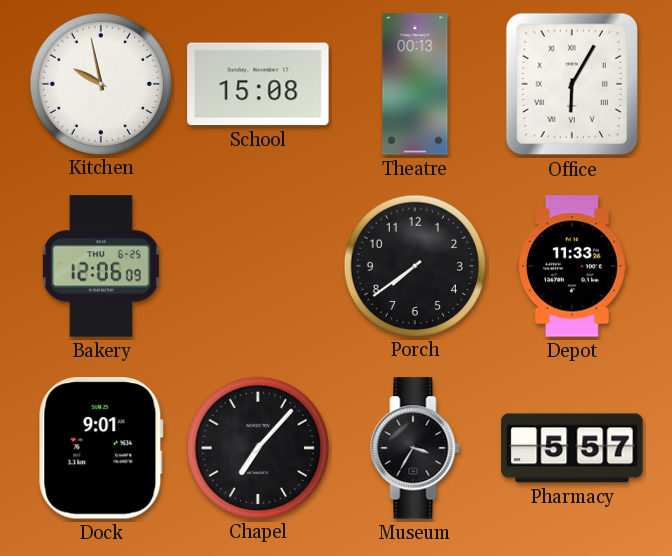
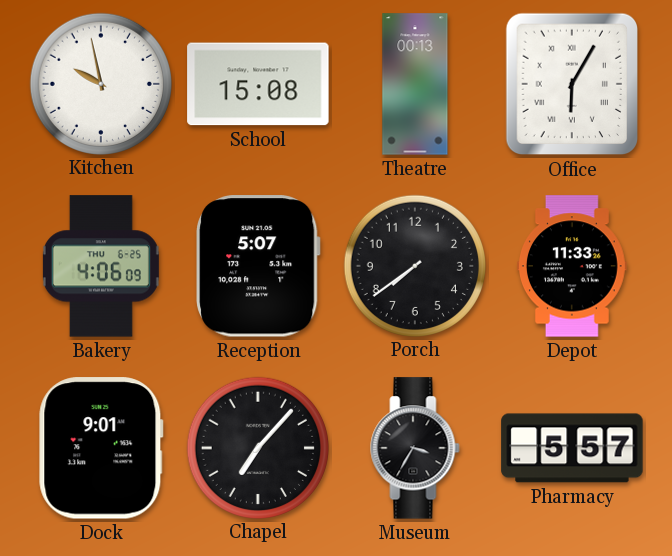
Bakery: 12:06 -> 4:06 (101, 266)
Reception: none -> 5:07 (259, 266)
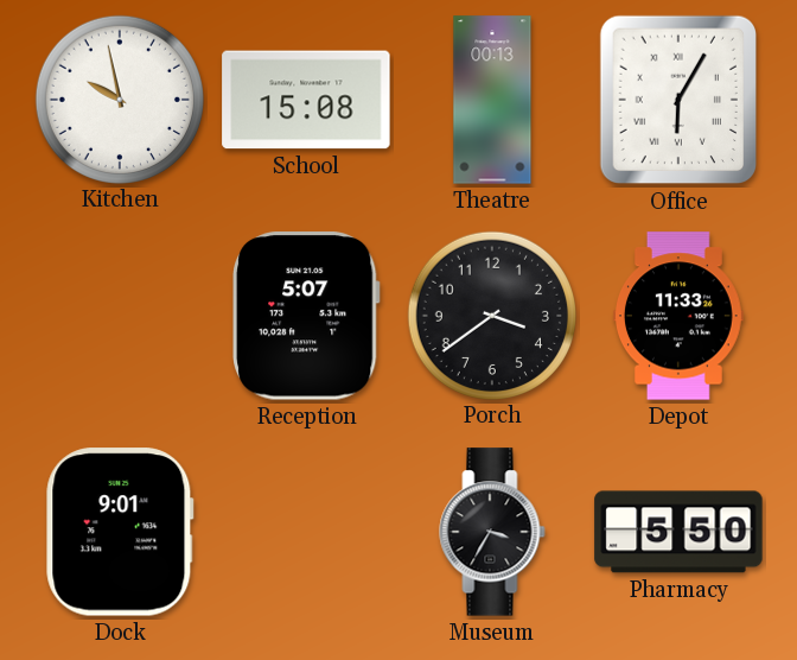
Bakery: 4:06 -> none (101, 266)
Porch: 7:39 -> 3:39 (491, 315)
Chapel: 7:07 -> none (257, 447)
Pharmacy: 5:57 -> 5:50 (678, 532)
